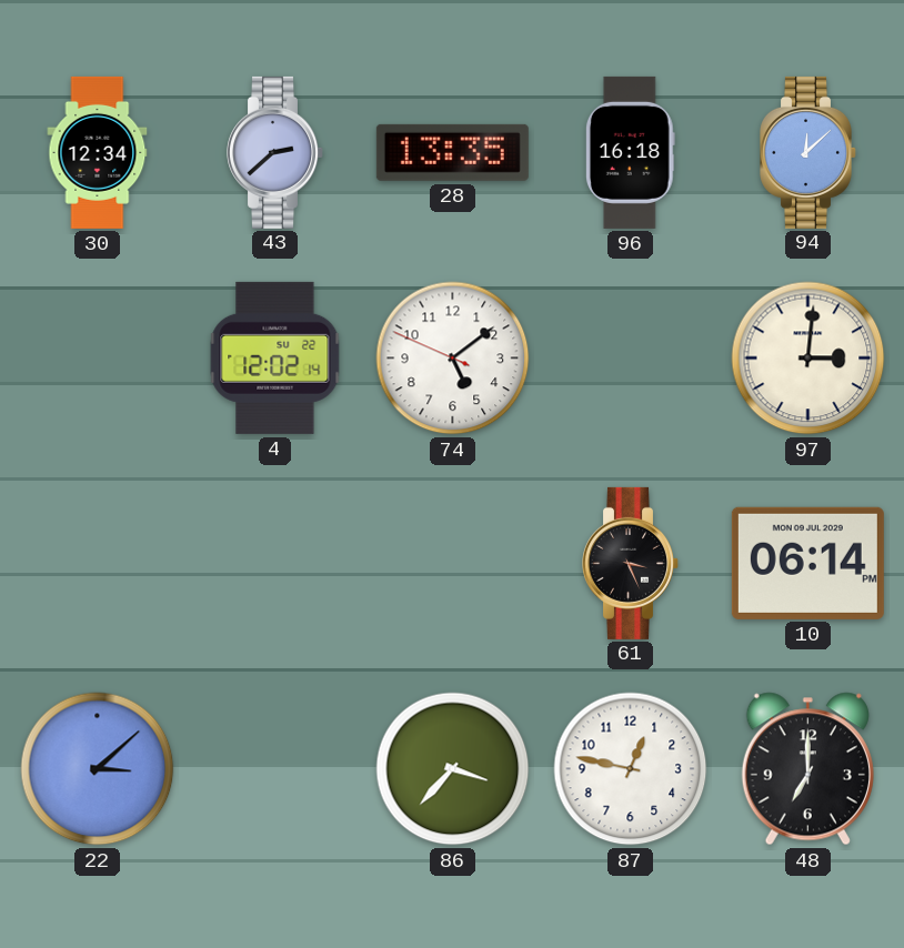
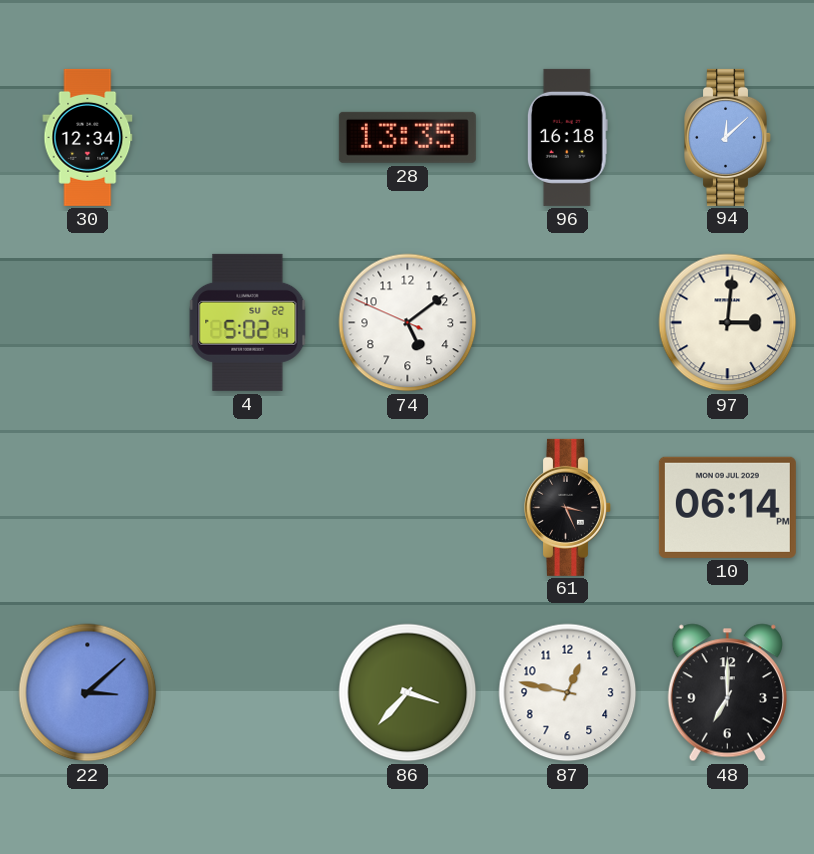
43: 2:38 -> none (275, 152)
4: 12:02 -> 5:02 (248, 322)
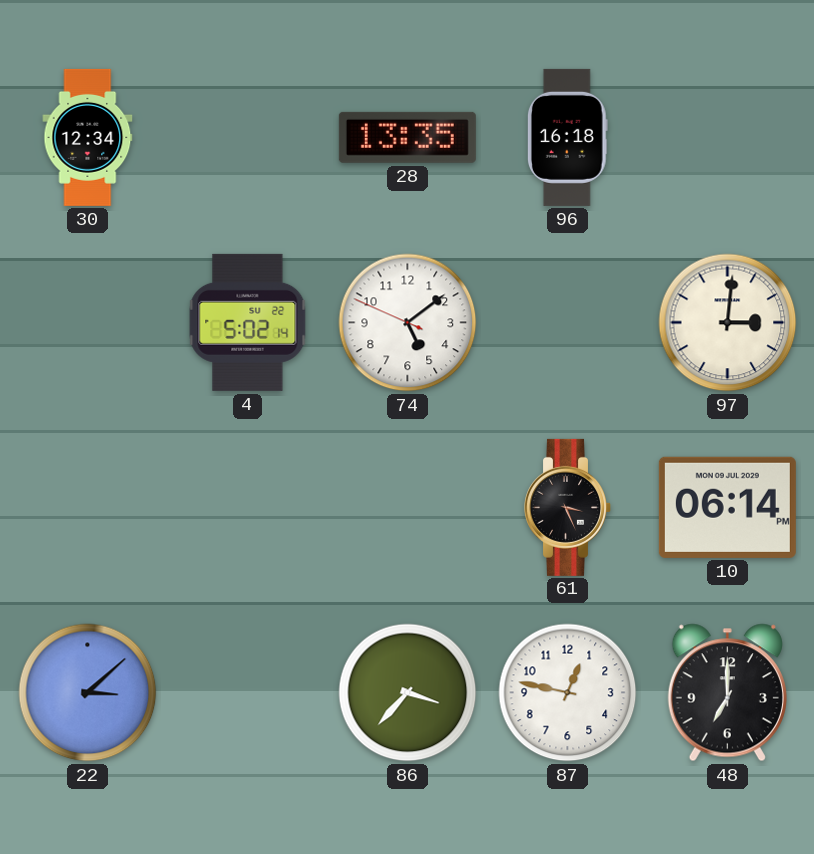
94: 12:08 -> none (728, 137)
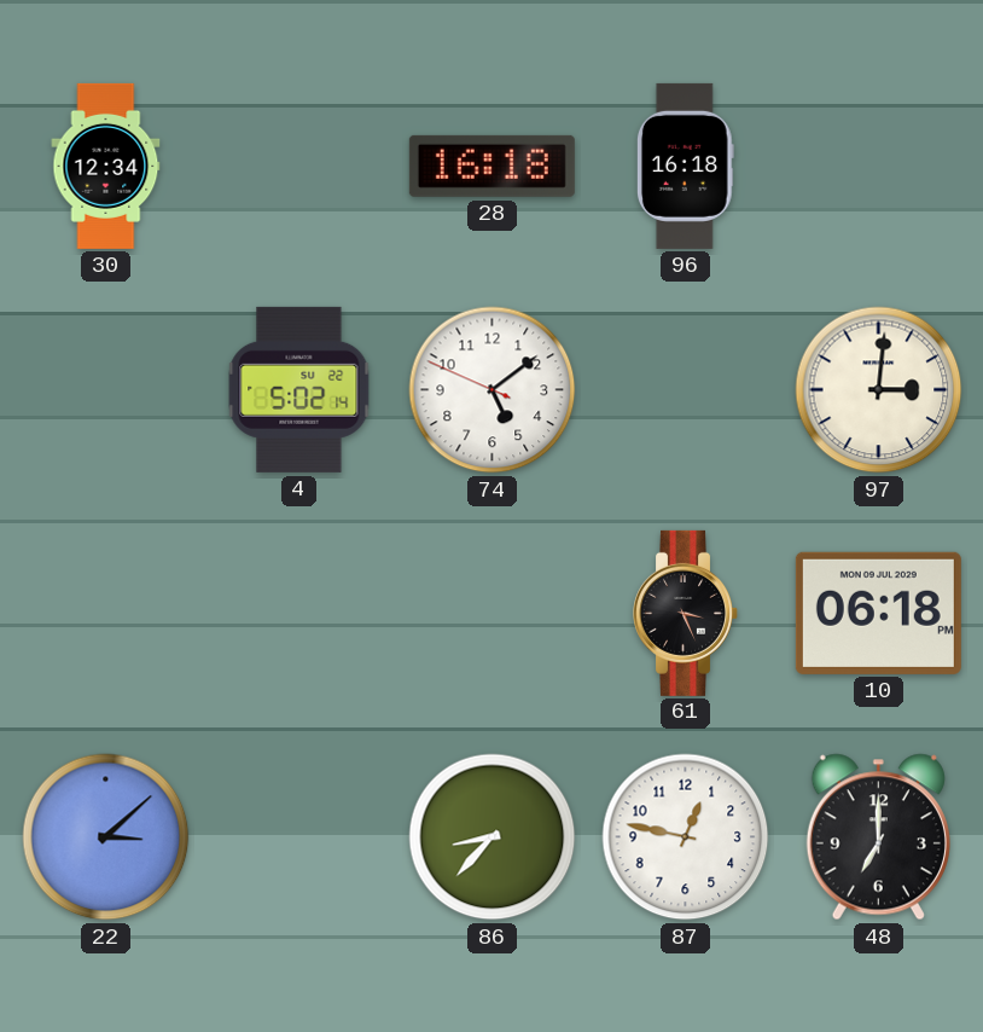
28: 13:35 -> 16:18 (492, 166)
10: 06:14 -> 06:18 (878, 613)
86: 3:37 -> 8:37 (493, 837)
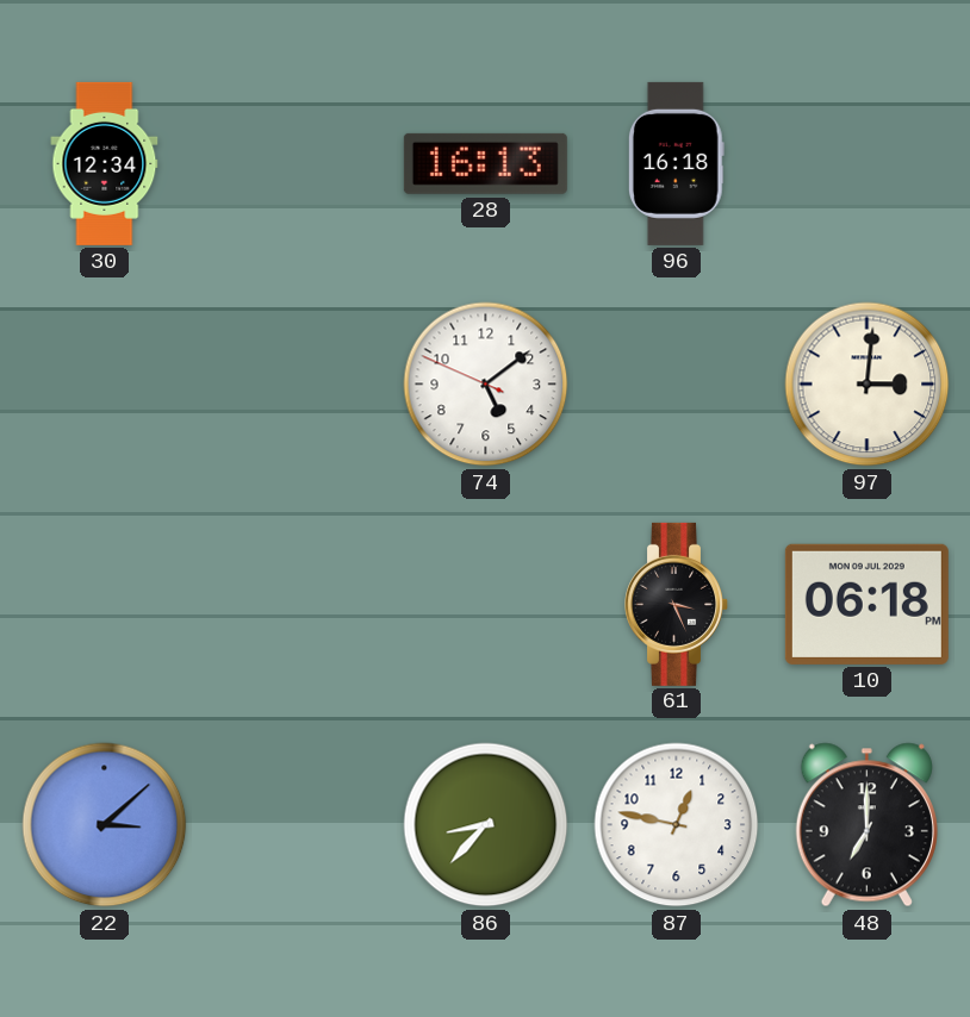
28: 16:18 -> 16:13 (485, 163)
4: 5:02 -> none (299, 389)
